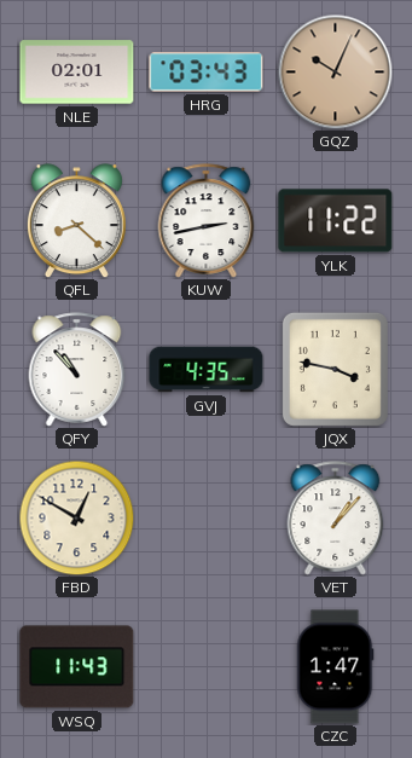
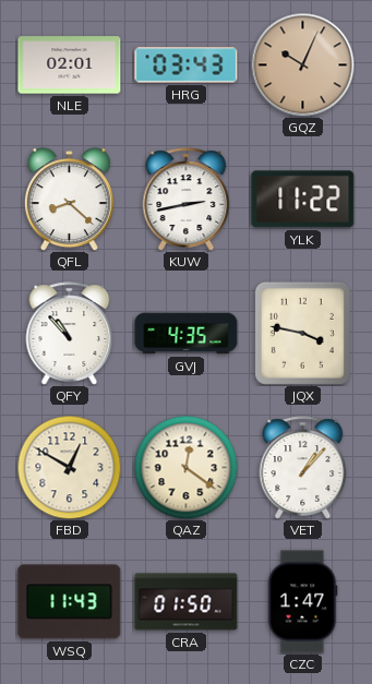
QAZ: none -> 12:21 (185, 467)
CRA: none -> 01:50 (187, 602)
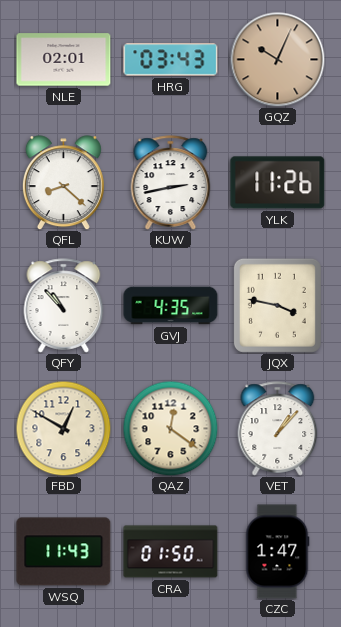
YLK: 11:22 -> 11:26 (278, 183)
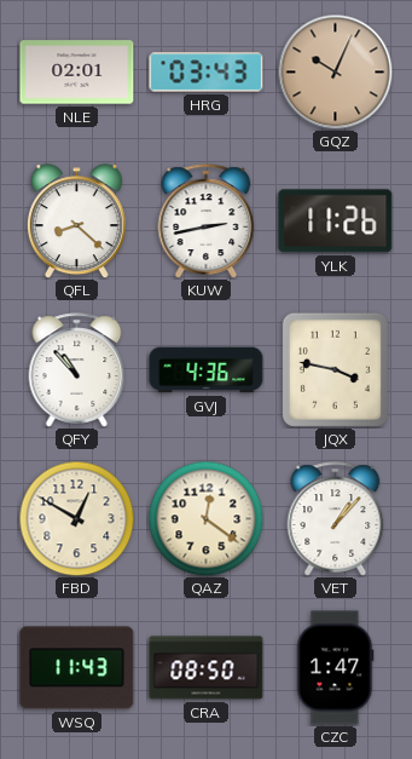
GVJ: 4:35 -> 4:36 (207, 370)
CRA: 01:50 -> 08:50 (207, 668)
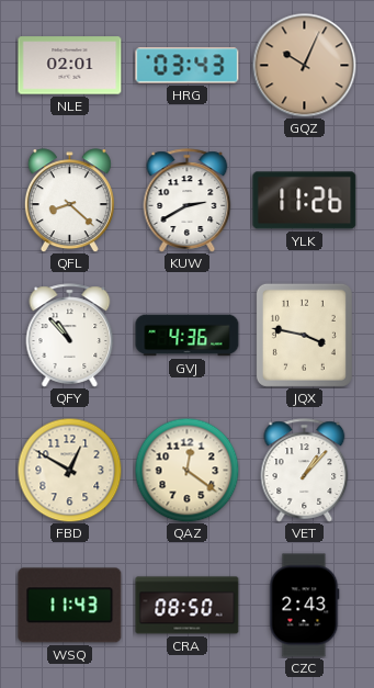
KUW: 2:43 -> 2:40 (188, 201)
CZC: 1:47 -> 2:43 (304, 606)
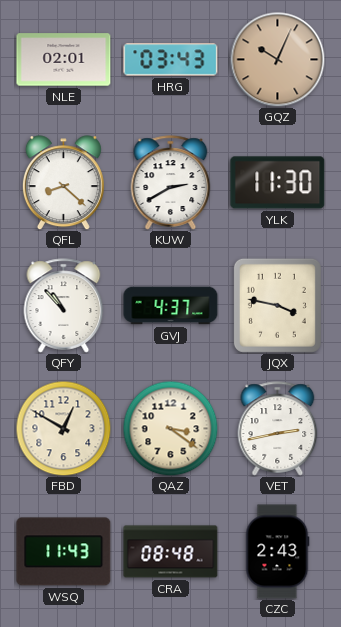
YLK: 11:26 -> 11:30 (278, 183)
GVJ: 4:36 -> 4:37 (171, 306)
QAZ: 12:21 -> 3:21 (170, 428)
VET: 1:07 -> 2:43 (278, 429)
CRA: 08:50 -> 08:48 (171, 552)
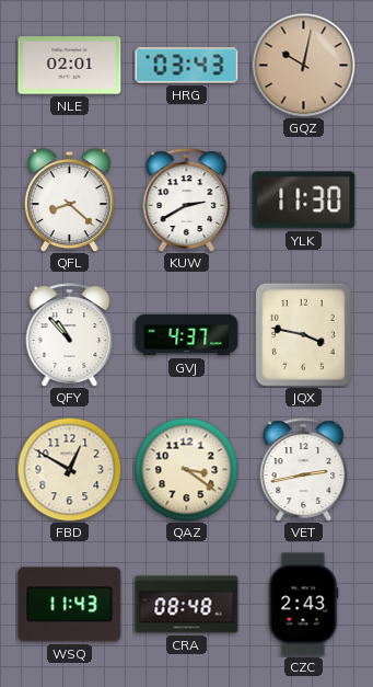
GQZ: 10:04 -> 10:02 (303, 65)
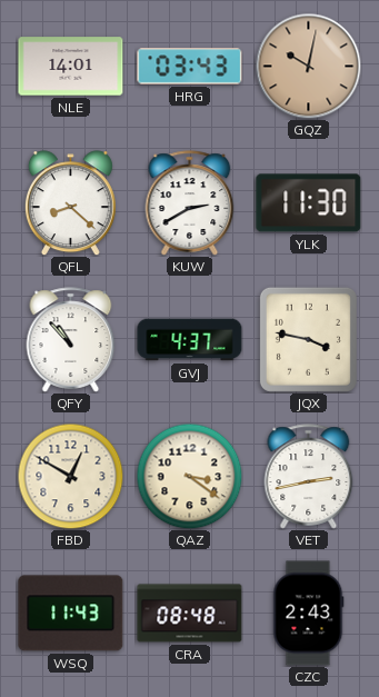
NLE: 02:01 -> 14:01 (71, 67)
